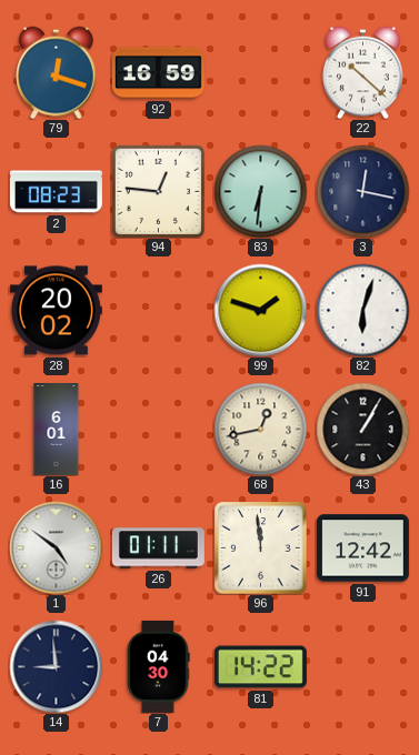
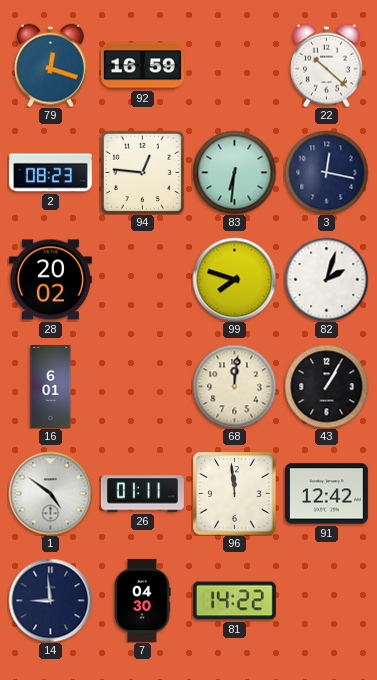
99: 1:48 -> 7:48 (234, 279)
82: 6:03 -> 2:03 (326, 279)
68: 12:43 -> 12:01 (234, 386)
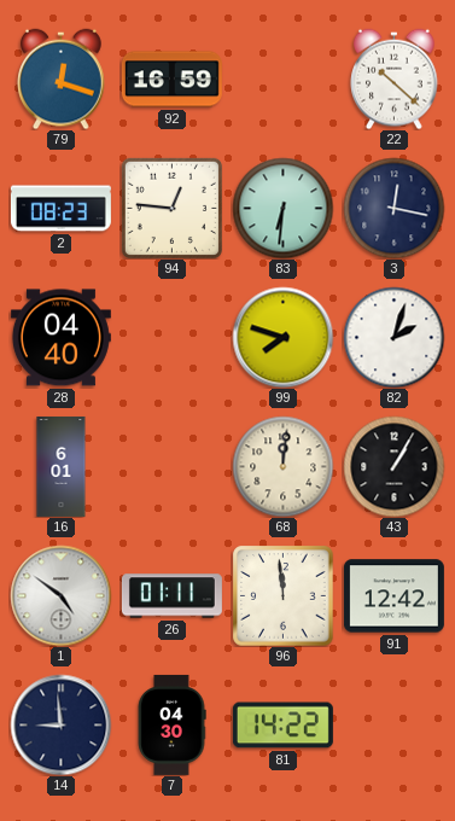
28: 20:02 -> 04:40 (60, 338)
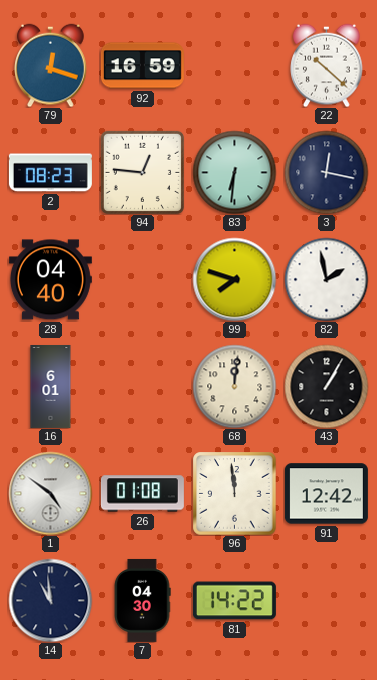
82: 2:03 -> 1:58 (326, 279)
26: 01:11 -> 01:08 (142, 494)
14: 8:59 -> 10:59 (50, 600)
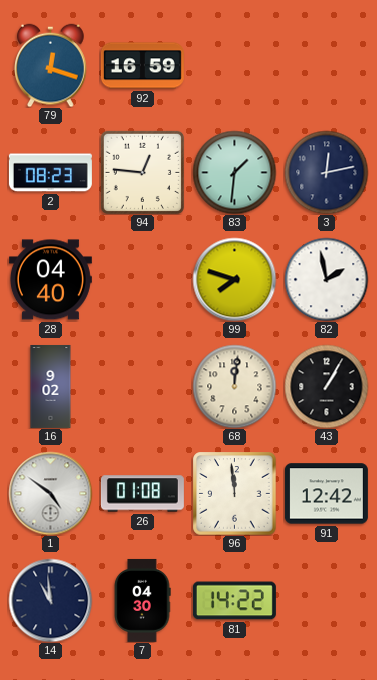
22: 10:22 -> none (327, 65)
83: 6:31 -> 1:31 (234, 172)
3: 12:17 -> 12:13 (326, 172)
16: 6:01 -> 9:02 (51, 386)
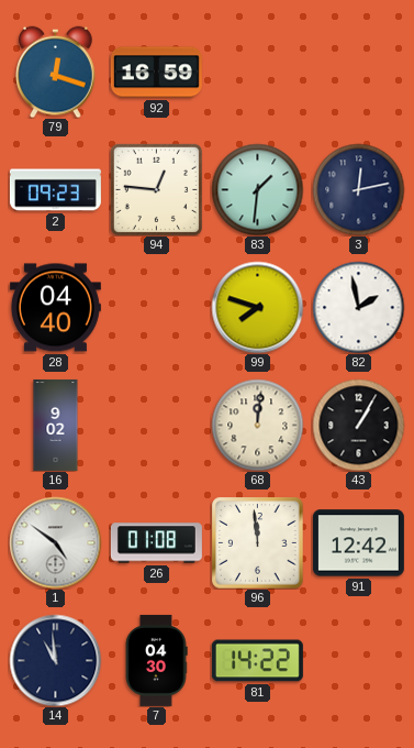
2: 08:23 -> 09:23 (55, 190)
